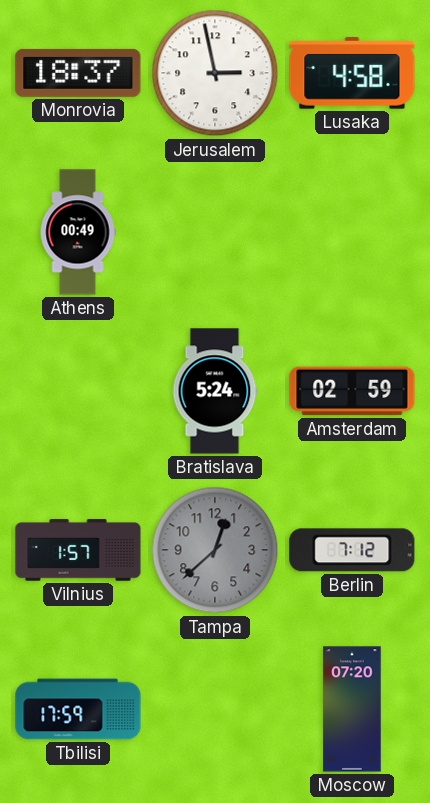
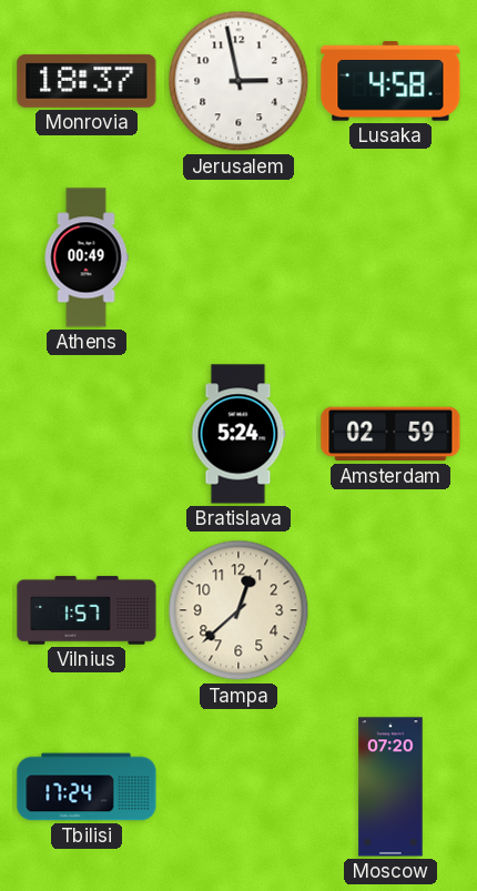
Tampa dial: grey -> cream (238, 610)
Berlin: 7:12 -> none (352, 550)
Tbilisi: 17:59 -> 17:24 (87, 787)
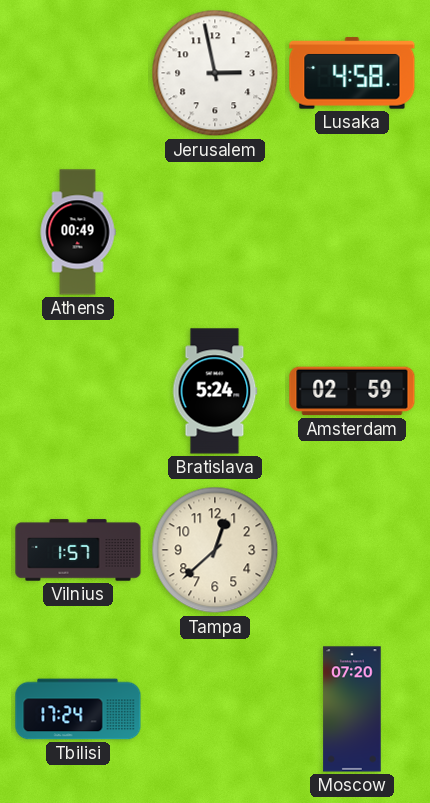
Monrovia: 18:37 -> none (87, 81)
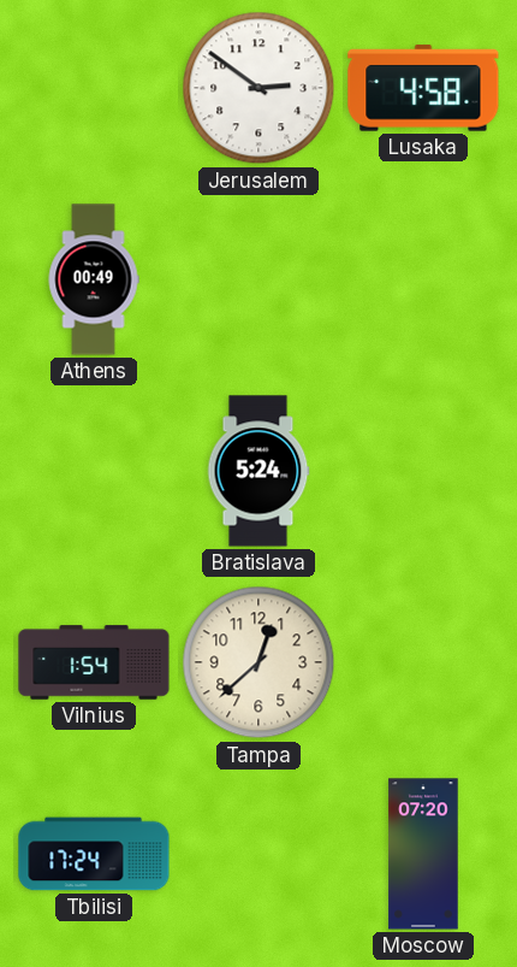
Jerusalem: 2:58 -> 2:51 (258, 88)
Amsterdam: 02:59 -> none (352, 391)
Vilnius: 1:57 -> 1:54 (94, 662)
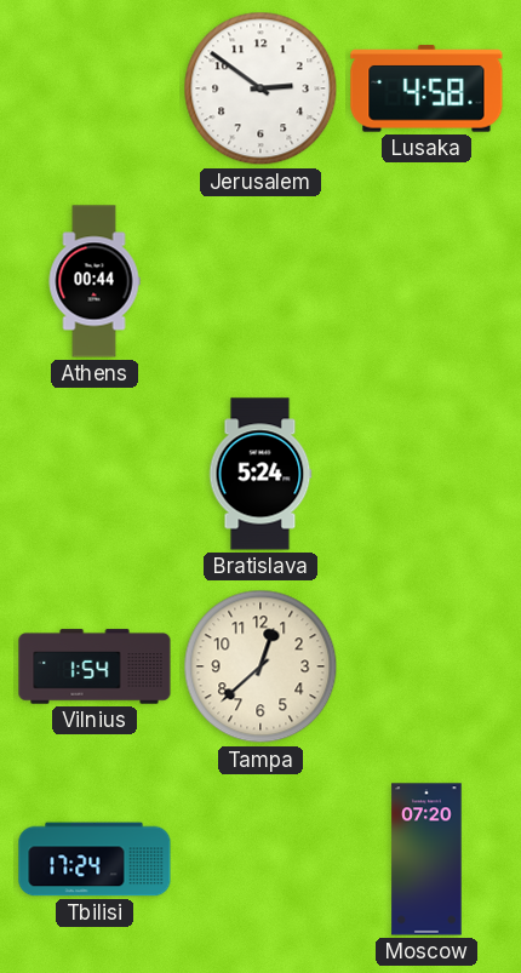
Athens: 00:49 -> 00:44 (95, 281)
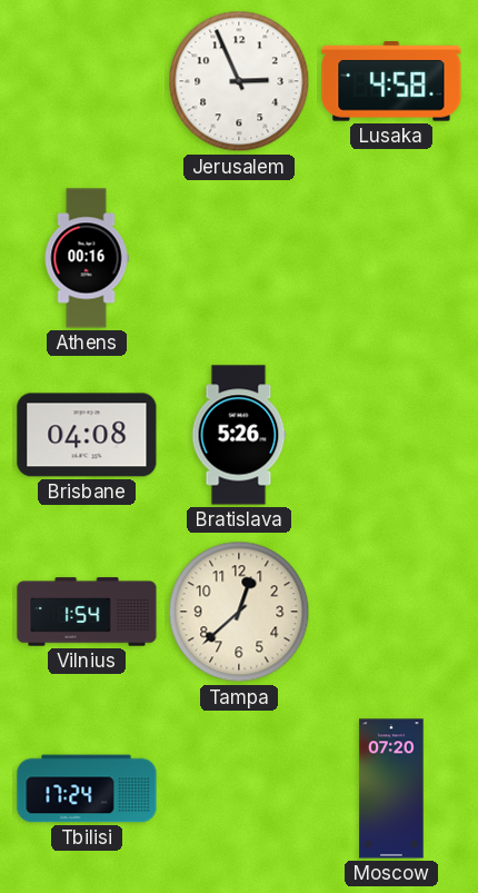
Jerusalem: 2:51 -> 2:56 (239, 81)
Athens: 00:44 -> 00:16 (87, 258)
Brisbane: none -> 04:08 (87, 435)
Bratislava: 5:24 -> 5:26 (239, 435)
